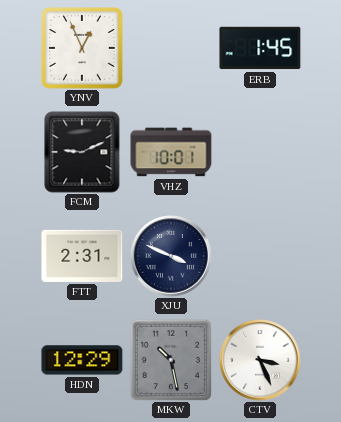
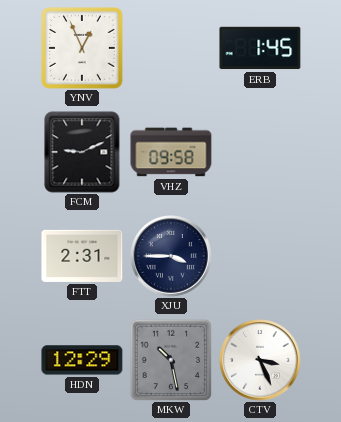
VHZ: 10:01 -> 09:58 (171, 152)
XJU: 3:49 -> 3:45 (171, 256)
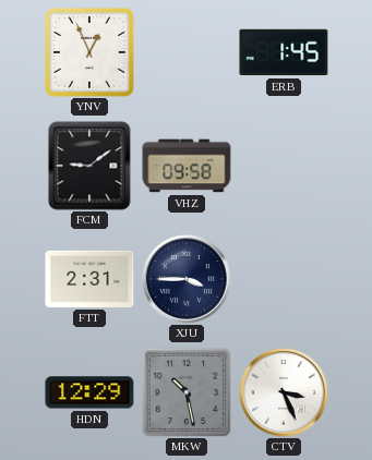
FCM: 9:11 -> 9:09 (89, 166)
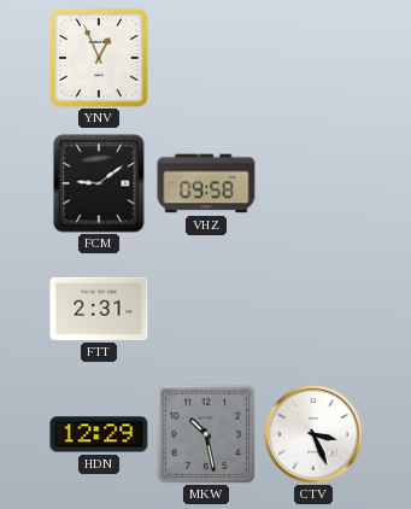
ERB: 1:45 -> none (284, 52)
XJU: 3:45 -> none (187, 279)
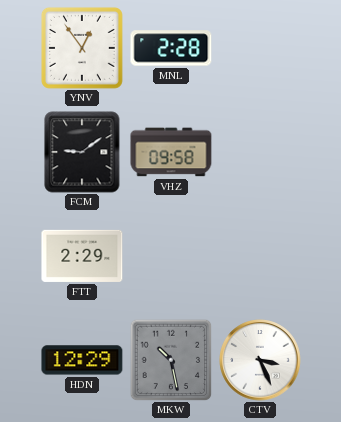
YNV: 12:56 -> 12:54 (82, 48)
MNL: none -> 2:28 (171, 48)
FTT: 2:31 -> 2:29 (82, 256)
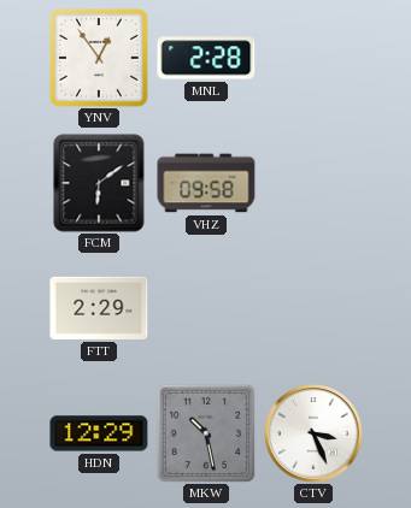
FCM: 9:09 -> 6:09 (99, 183)
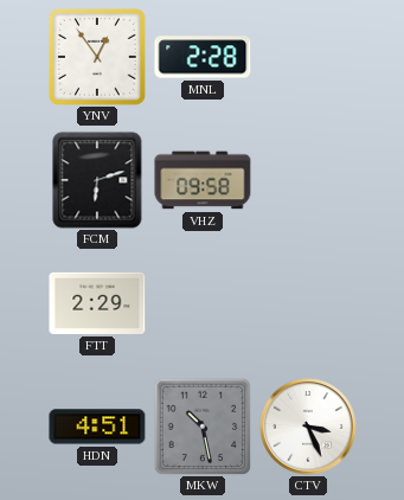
FCM: 6:09 -> 6:12 (97, 180)
HDN: 12:29 -> 4:51 (97, 427)
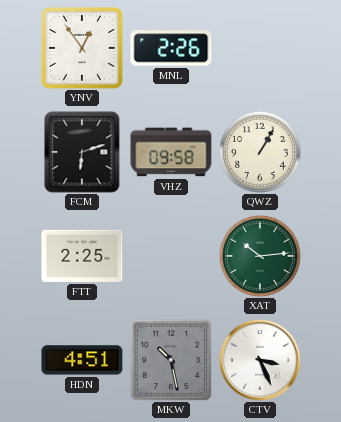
MNL: 2:28 -> 2:26 (171, 48)
QWZ: none -> 1:05 (260, 152)
FTT: 2:29 -> 2:25 (82, 256)
XAT: none -> 10:14 (260, 256)
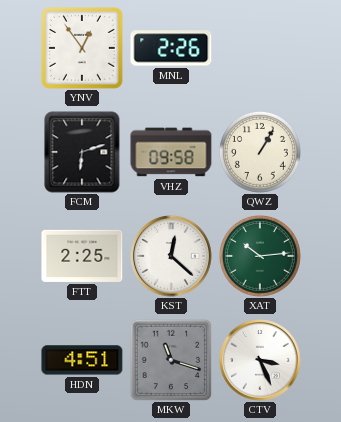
KST: none -> 12:22 (171, 256)
MKW: 10:28 -> 11:18 (171, 360)
